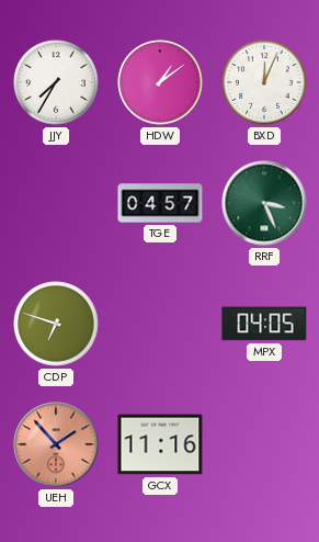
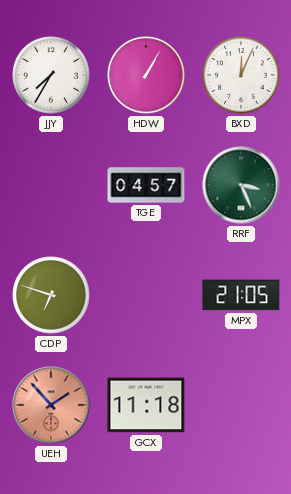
HDW: 1:09 -> 1:05 (146, 75)
MPX: 04:05 -> 21:05 (241, 295)
GCX: 11:16 -> 11:18 (146, 405)
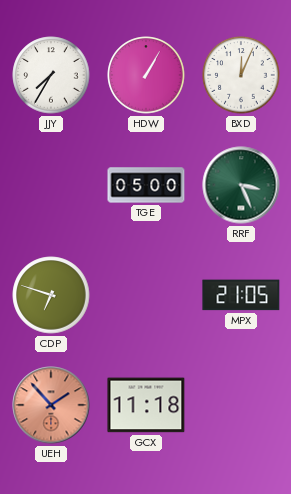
TGE: 04:57 -> 05:00 (146, 185)
